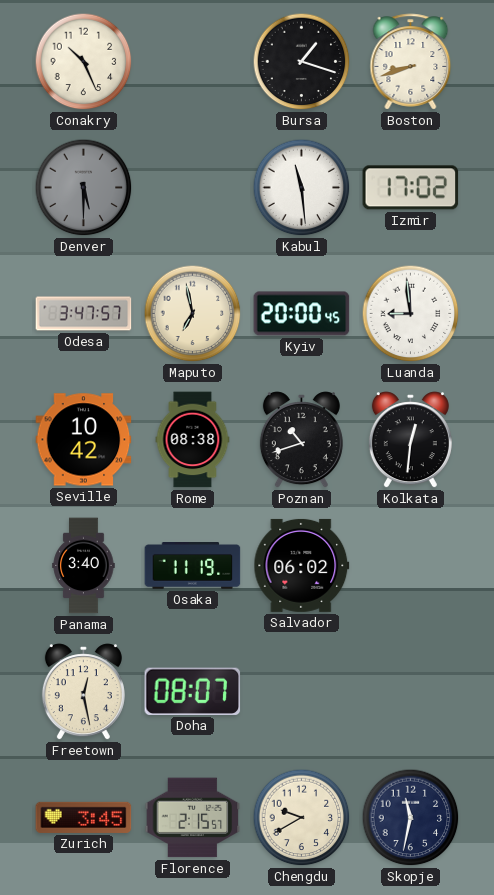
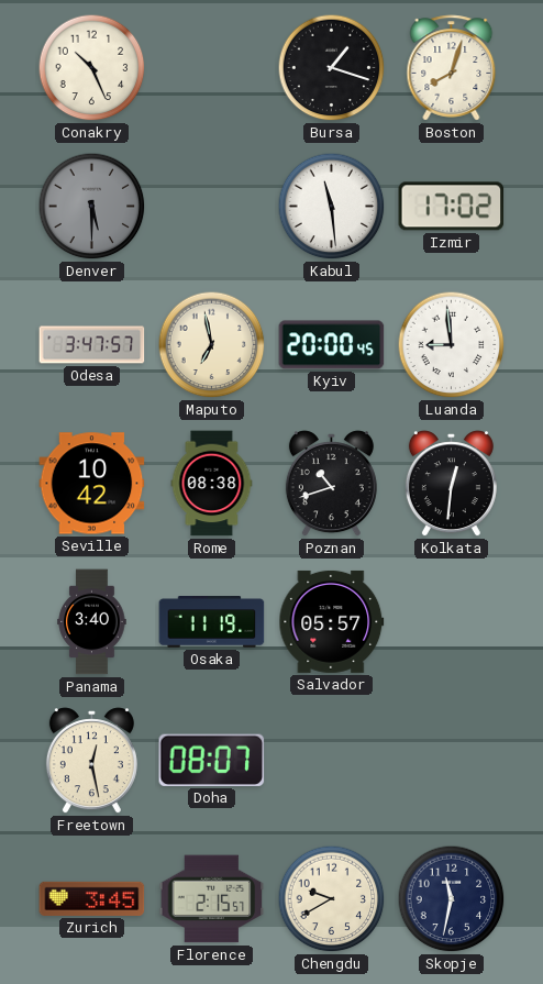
Boston: 8:42 -> 8:03 (452, 68)
Salvador: 06:02 -> 05:57 (332, 621)
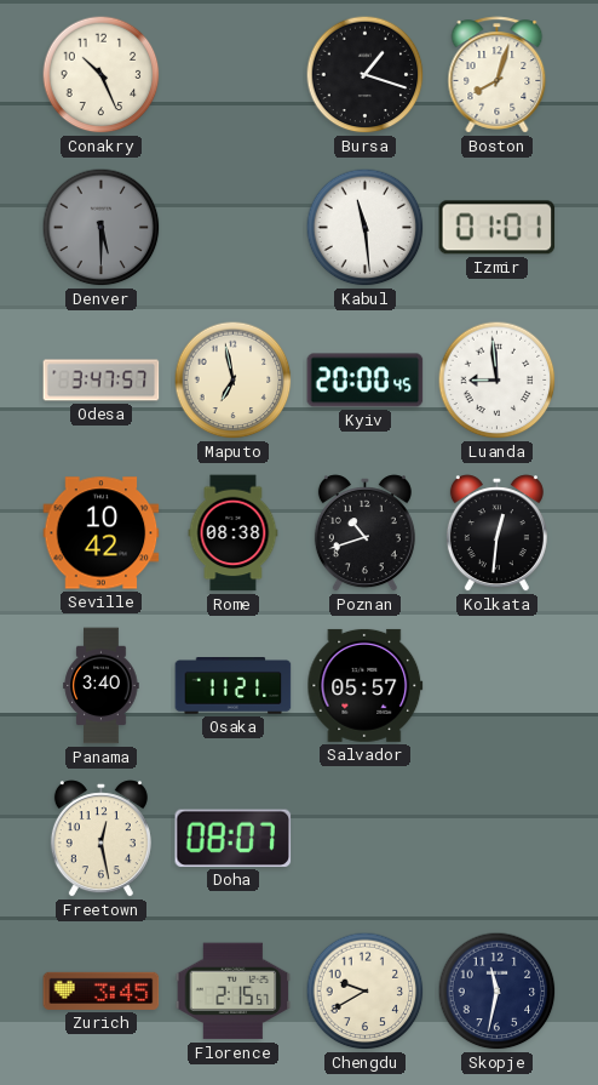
Izmir: 17:02 -> 01:01 (498, 228)
Osaka: 11:19 -> 11:21 (234, 686)
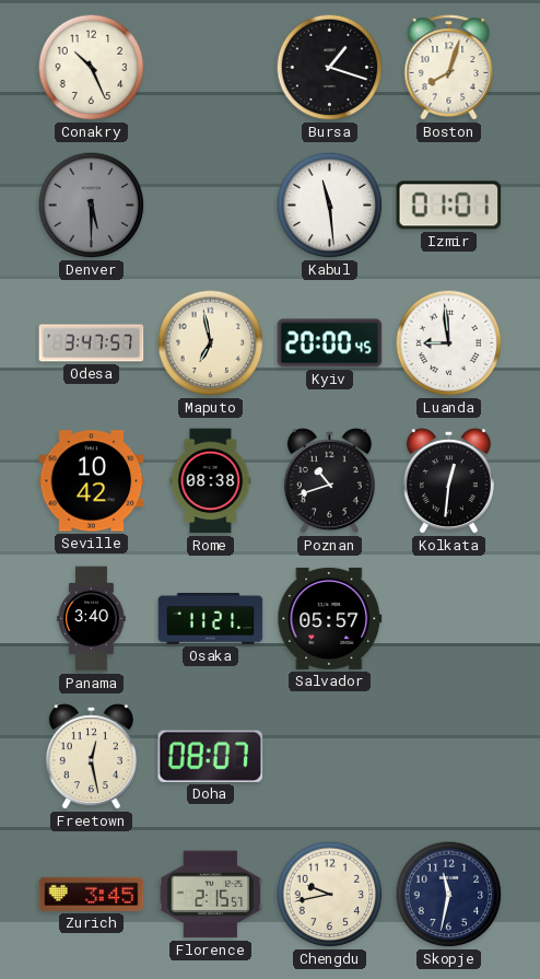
Chengdu: 9:40 -> 9:43 (330, 895)
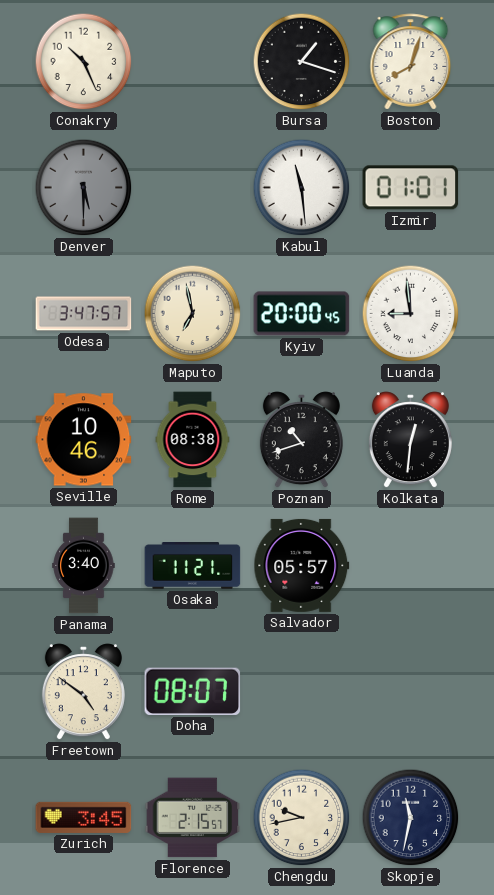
Seville: 10:42 -> 10:46 (84, 440)
Freetown: 12:28 -> 4:51 (83, 692)
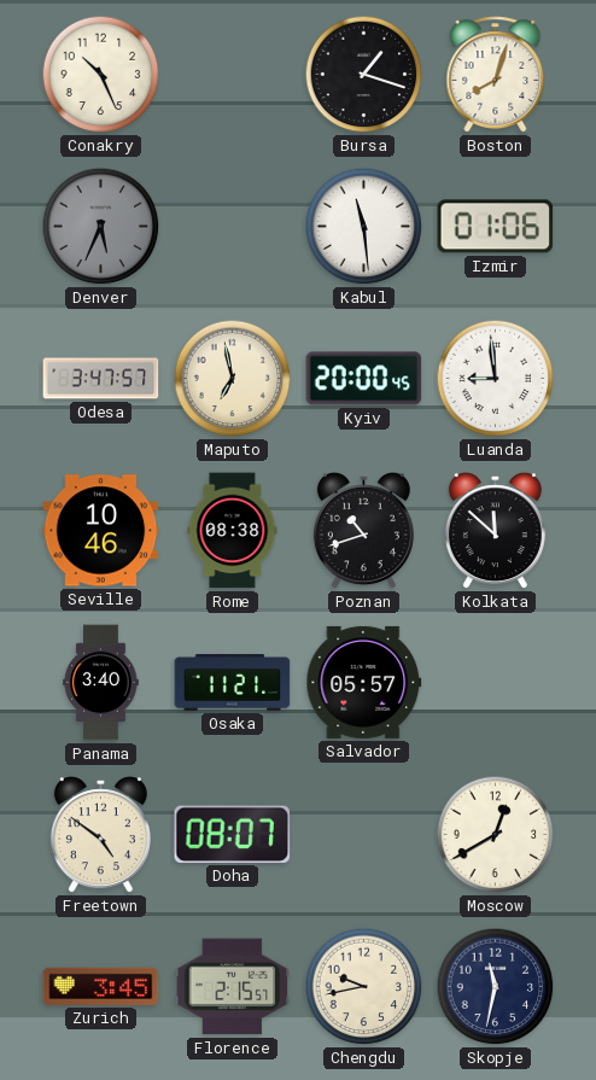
Denver: 5:30 -> 5:34 (101, 227)
Izmir: 01:01 -> 01:06 (496, 227)
Kolkata: 12:31 -> 11:52 (495, 531)
Moscow: none -> 12:40 (496, 835)
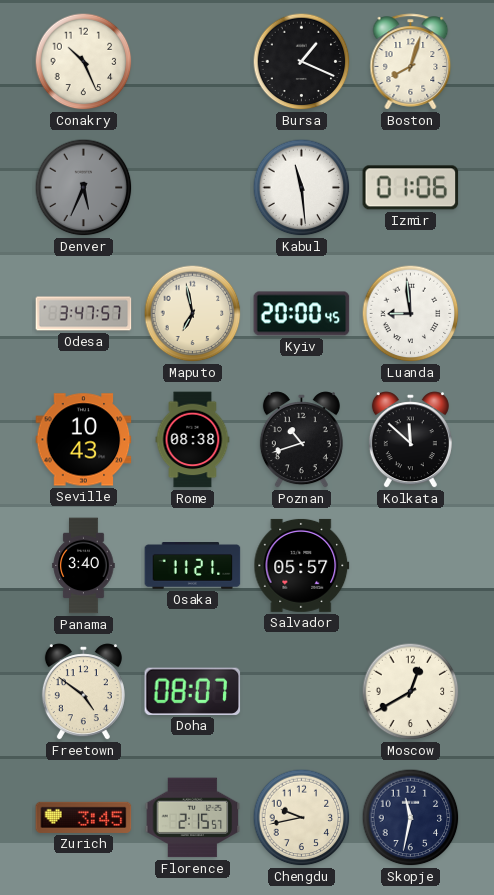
Bursa: 1:18 -> 1:19 (302, 62)
Seville: 10:46 -> 10:43 (84, 440)
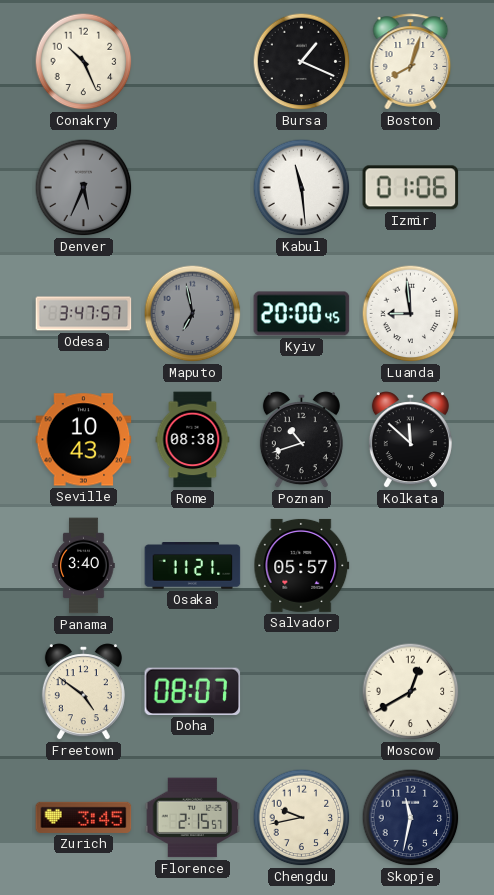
Maputo dial: cream -> grey (193, 314)
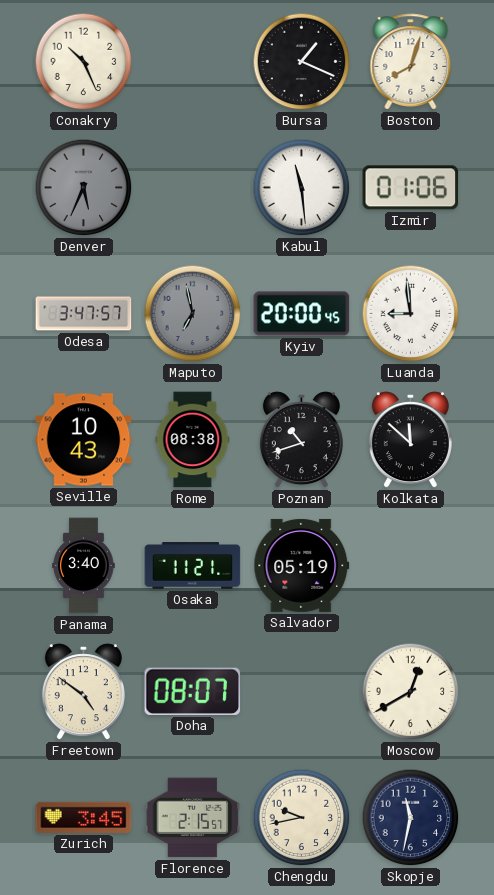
Salvador: 05:57 -> 05:19 (302, 565)
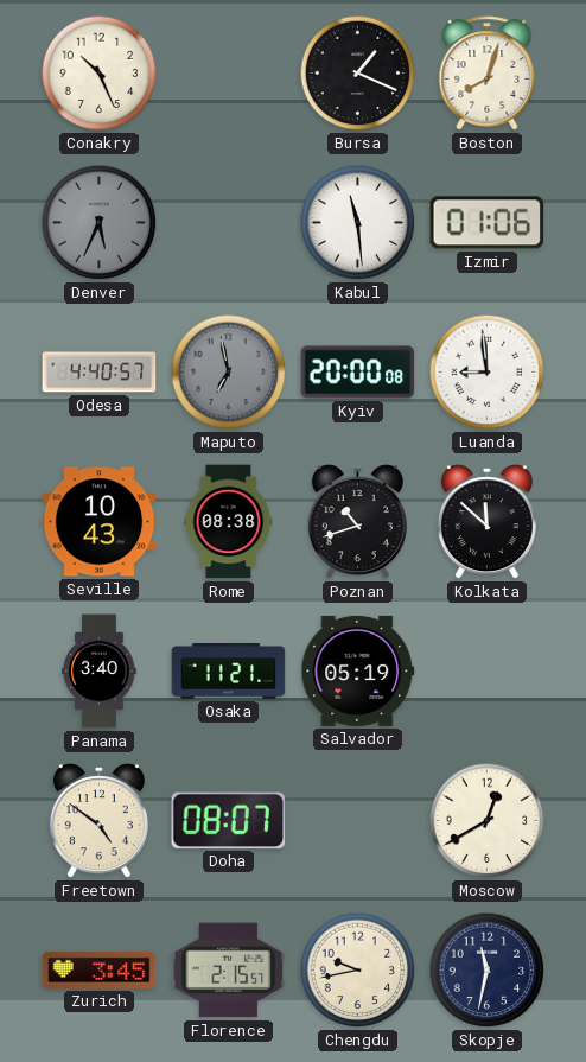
Odesa: 3:47 -> 4:40 (100, 373)
Kyiv: 20:00:45 -> 20:00:08 (358, 373)
